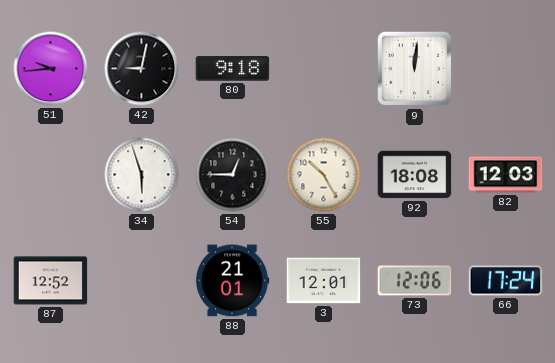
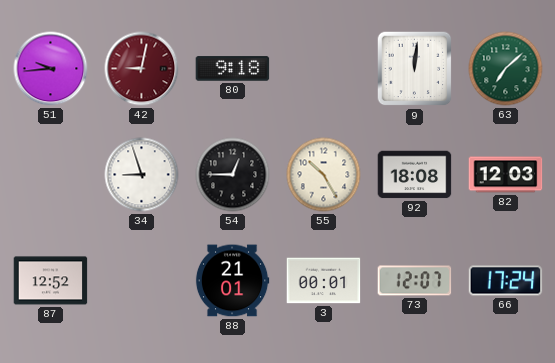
42 dial: black -> burgundy (142, 69)
63: none -> 7:08 (506, 69)
34: 5:57 -> 8:57 (142, 175)
3: 12:01 -> 00:01 (324, 281)
73: 12:06 -> 12:07 (415, 281)
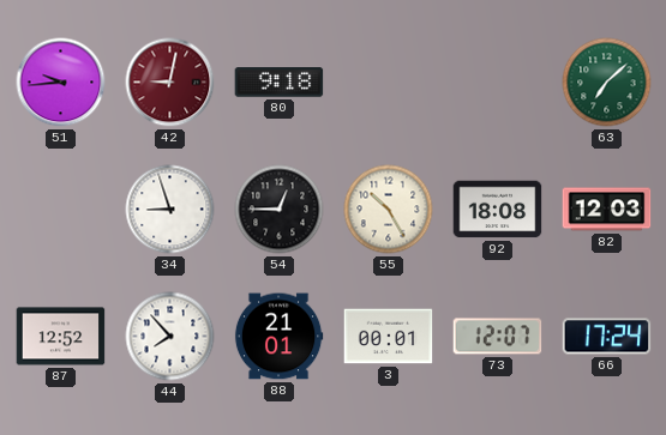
9: 12:01 -> none (415, 69)
44: none -> 7:53 (170, 337)
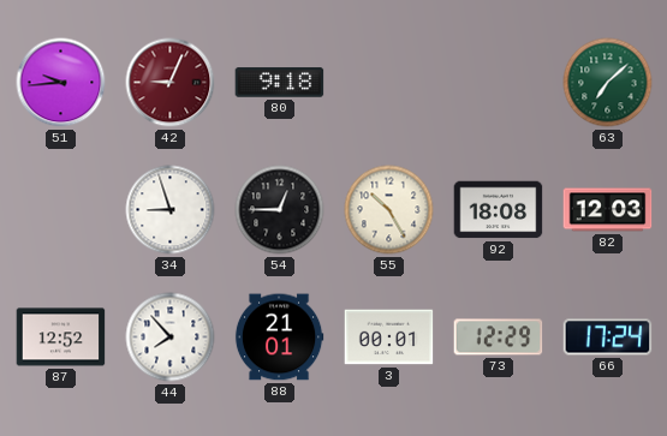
42: 9:02 -> 9:04 (171, 83)
73: 12:07 -> 12:29 (499, 338)
